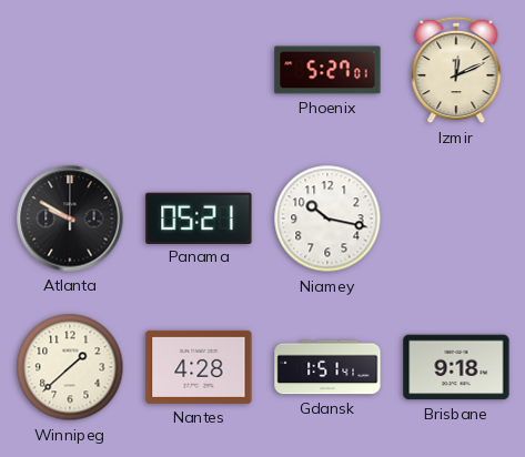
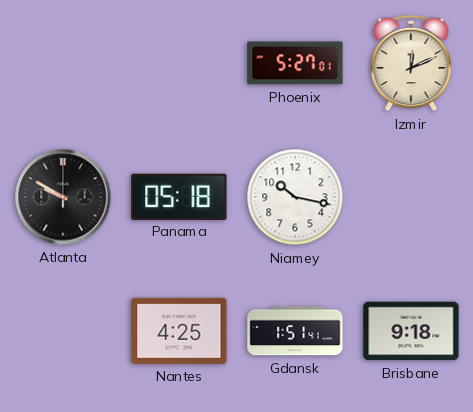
Panama: 05:21 -> 05:18 (179, 196)
Winnipeg: 1:38 -> none (70, 367)
Nantes: 4:28 -> 4:25 (179, 331)
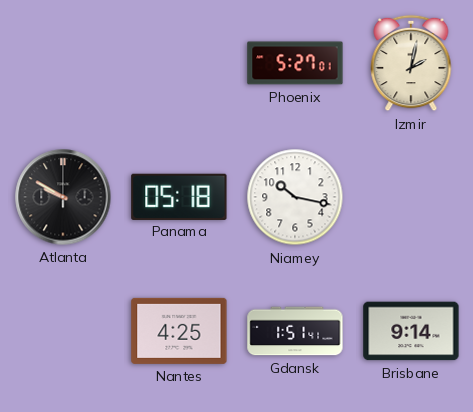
Izmir: 12:11 -> 2:02 (411, 63)
Brisbane: 9:18 -> 9:14 (411, 331)
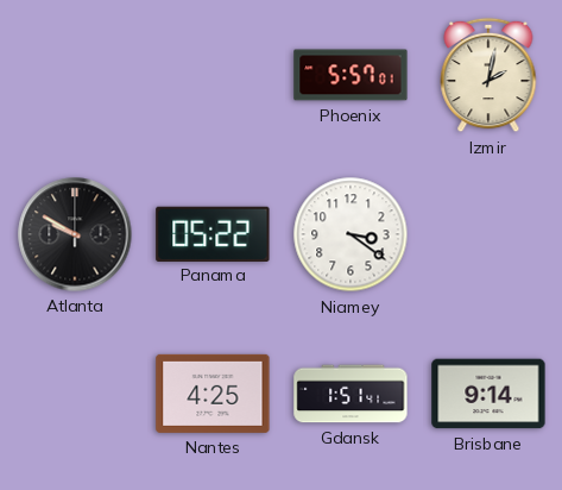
Phoenix: 5:27 -> 5:57 (351, 75)
Panama: 05:18 -> 05:22 (213, 233)
Niamey: 10:17 -> 3:21 (351, 234)
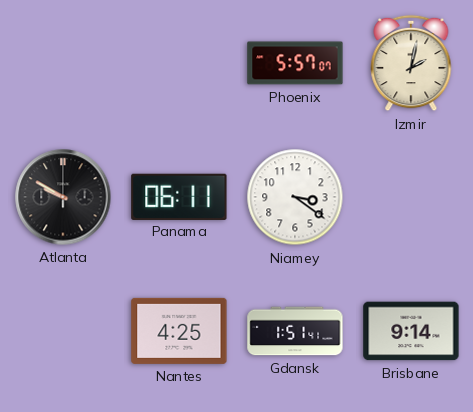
Phoenix: 5:57:01 -> 5:57:07 (295, 63)
Panama: 05:22 -> 06:11 (179, 196)
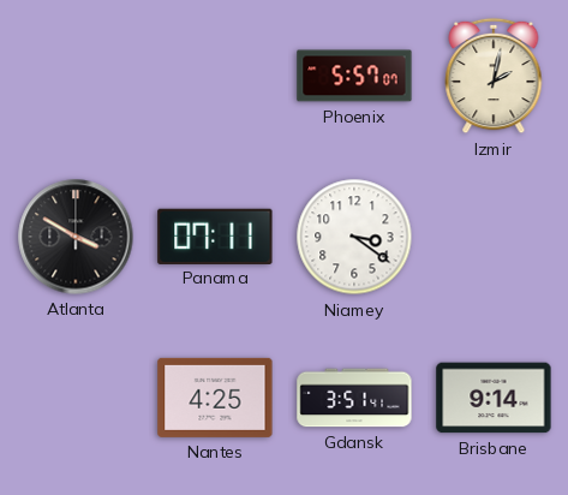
Atlanta: 9:50 -> 3:50 (76, 237)
Panama: 06:11 -> 07:11 (215, 235)
Gdansk: 1:51 -> 3:51 (354, 398)
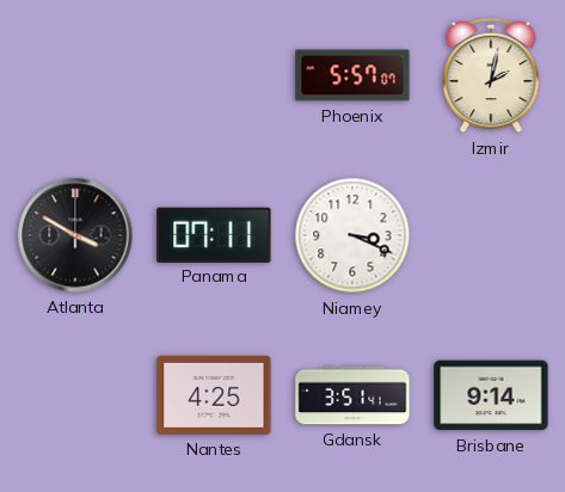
Niamey: 3:21 -> 3:19 (352, 235)
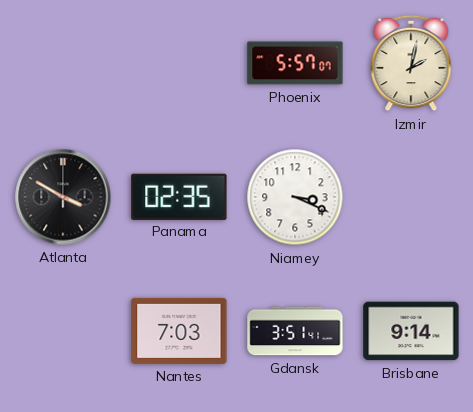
Panama: 07:11 -> 02:35 (179, 196)
Nantes: 4:25 -> 7:03 (179, 331)
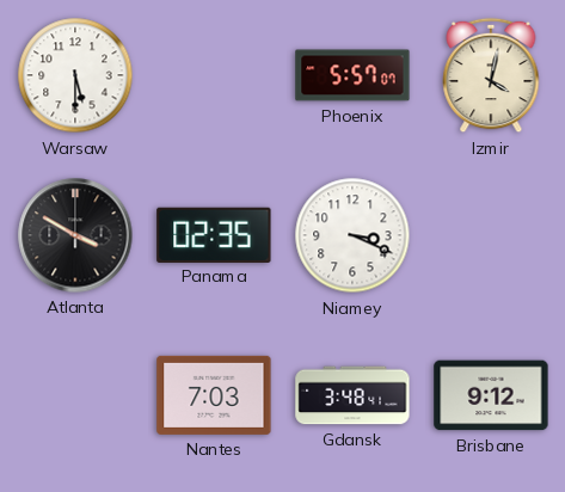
Warsaw: none -> 5:30 (75, 75)
Izmir: 2:02 -> 4:02 (491, 75)
Gdansk: 3:51 -> 3:48 (352, 395)
Brisbane: 9:14 -> 9:12 (491, 395)
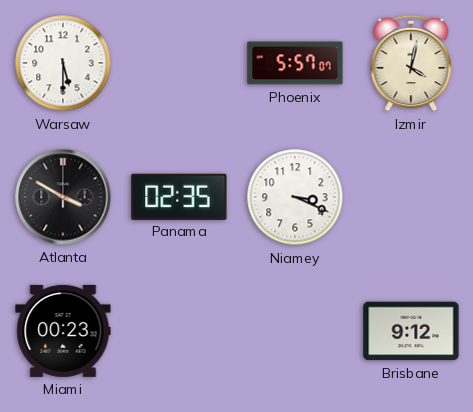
Miami: none -> 00:23 (63, 331)
Nantes: 7:03 -> none (214, 395)
Gdansk: 3:48 -> none (352, 395)
